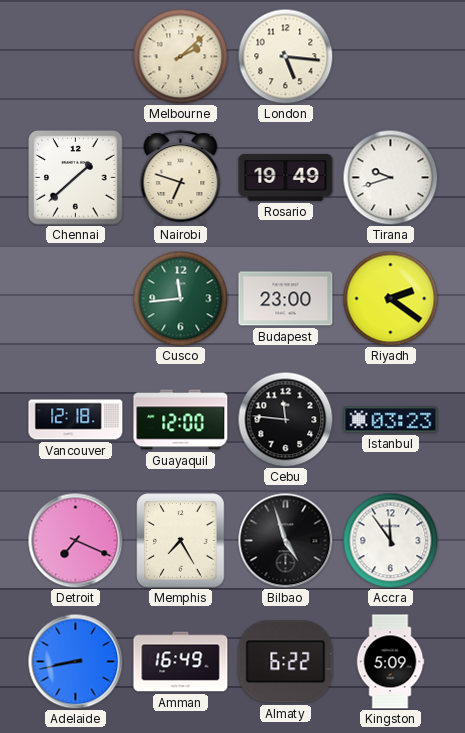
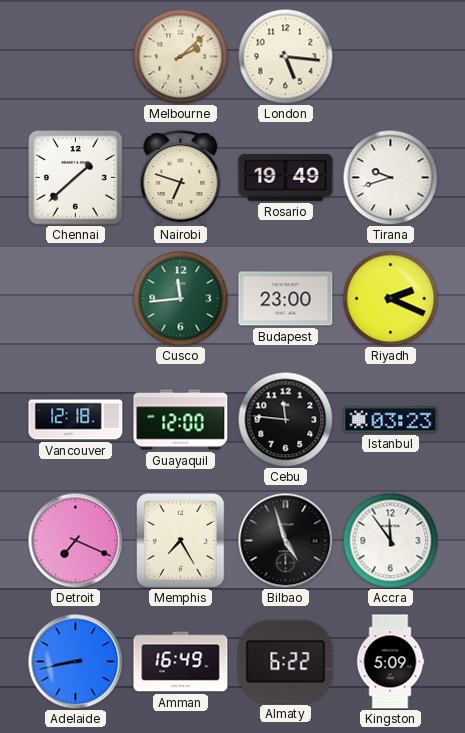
Riyadh: 2:21 -> 2:19 (390, 298)
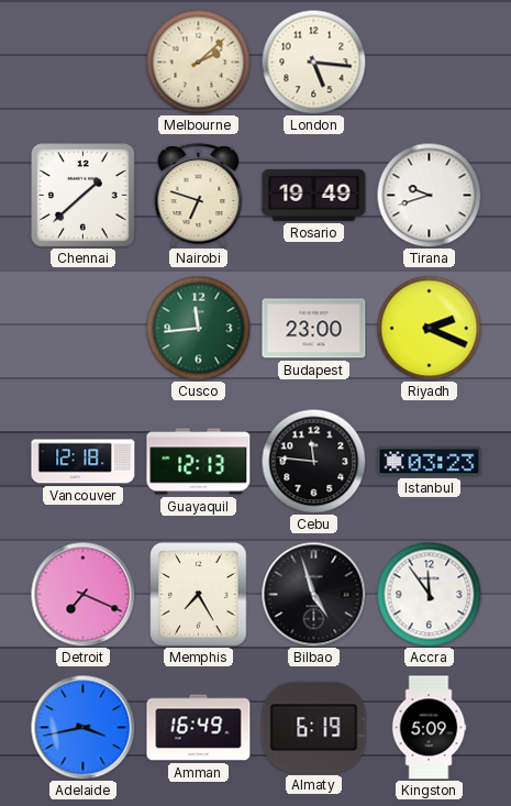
Guayaquil: 12:00 -> 12:13 (199, 462)
Adelaide: 8:43 -> 3:43 (82, 727)
Almaty: 6:22 -> 6:19 (314, 728)
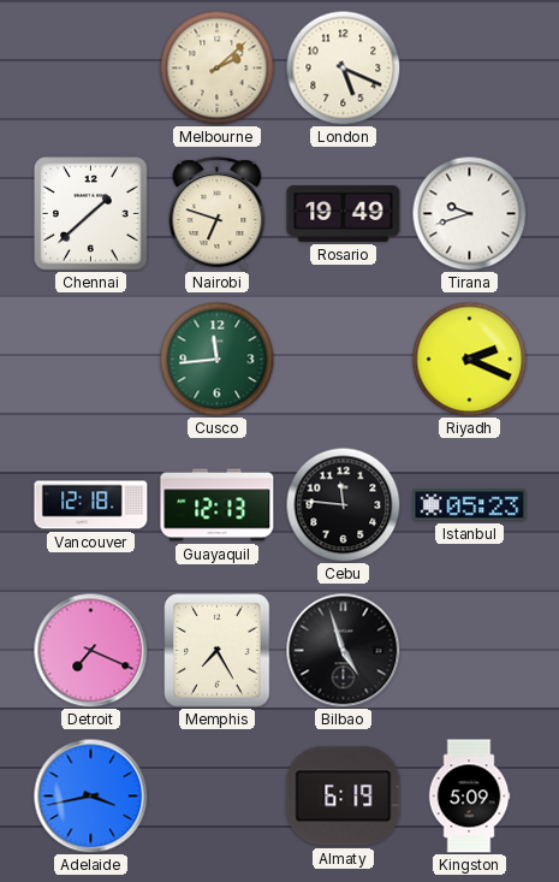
London: 5:16 -> 5:19 (343, 67)
Budapest: 23:00 -> none (314, 329)
Istanbul: 03:23 -> 05:23 (470, 505)
Accra: 11:54 -> none (429, 594)
Amman: 16:49 -> none (199, 728)
